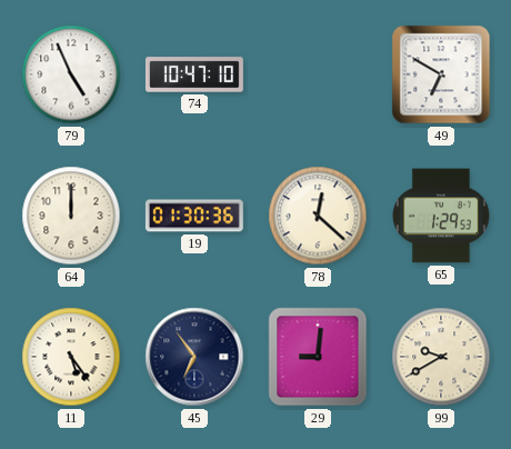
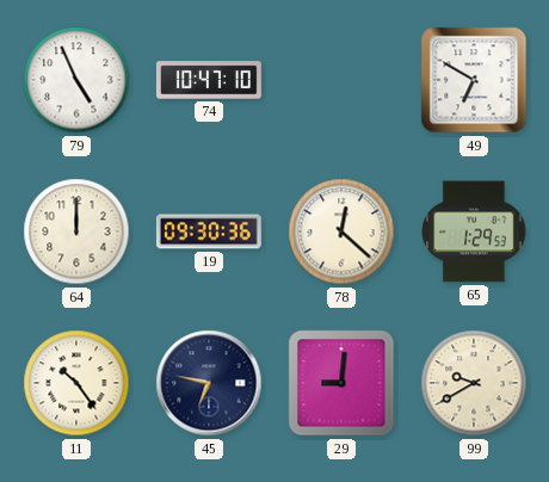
19: 01:30 -> 09:30 (209, 231)
11: 5:24 -> 10:24 (76, 383)
45: 6:54 -> 6:47 (209, 383)
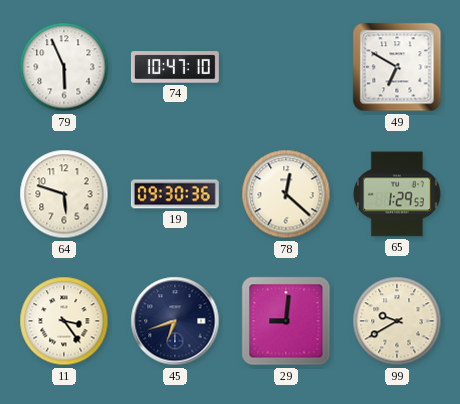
79: 4:56 -> 5:56 (64, 67)
64: 12:00 -> 5:48 (64, 194)
11: 10:24 -> 3:24 (64, 321)
45: 6:47 -> 6:42 (175, 321)
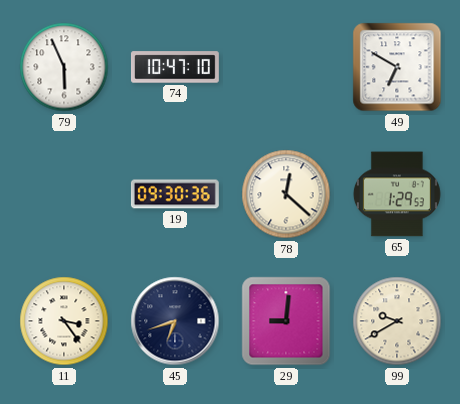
64: 5:48 -> none (64, 194)
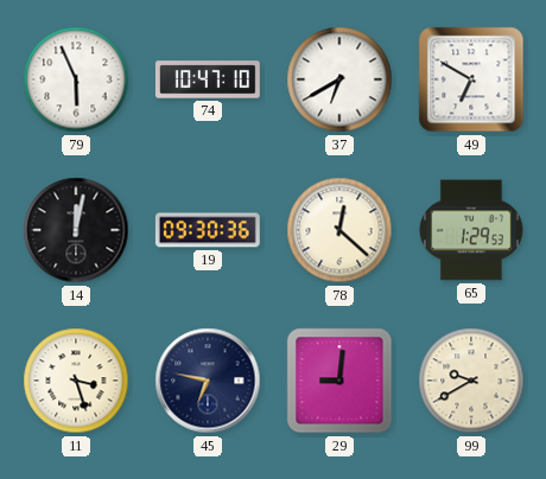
37: none -> 6:40 (339, 79)
14: none -> 12:02 (76, 230)
11: 3:24 -> 3:27 (76, 381)
45: 6:42 -> 6:47 (208, 381)
